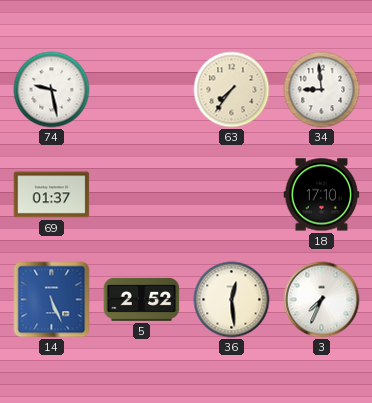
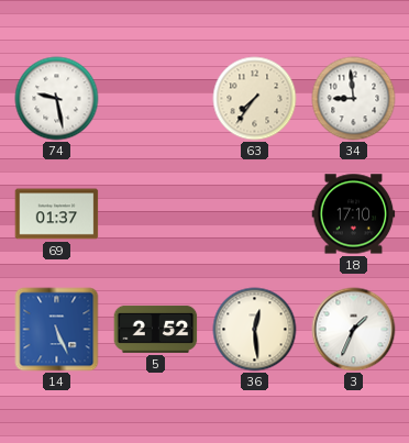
3: 7:34 -> 1:34 (354, 330)
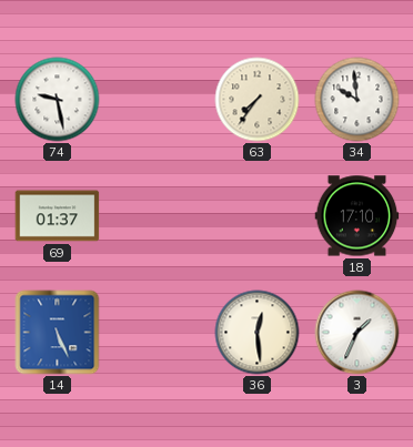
34: 8:59 -> 9:59 (357, 100)
5: 2:52 -> none (156, 329)
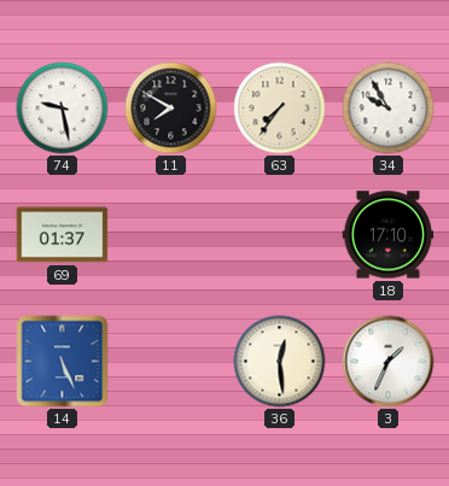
11: none -> 7:50 (171, 109)
34: 9:59 -> 9:55 (389, 109)
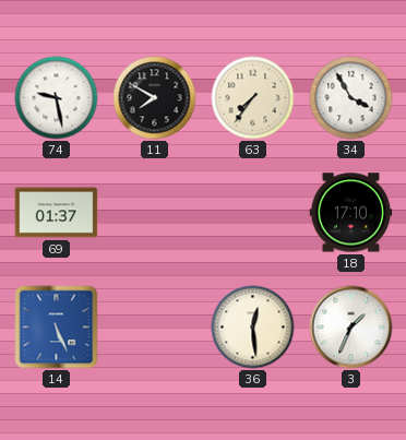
34: 9:55 -> 3:55 (351, 98)
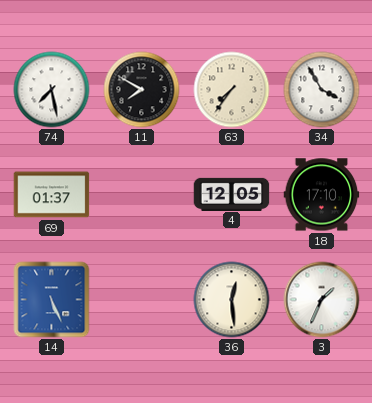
74: 9:28 -> 7:28 (52, 90)
4: none -> 12:05 (232, 194)
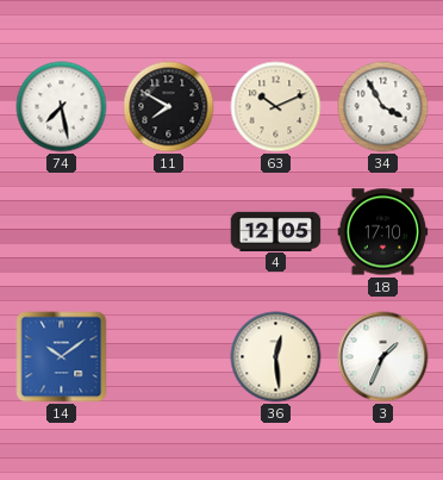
63: 7:36 -> 10:11 (276, 107)
69: 01:37 -> none (52, 195)
14: 5:26 -> 10:09 (62, 357)
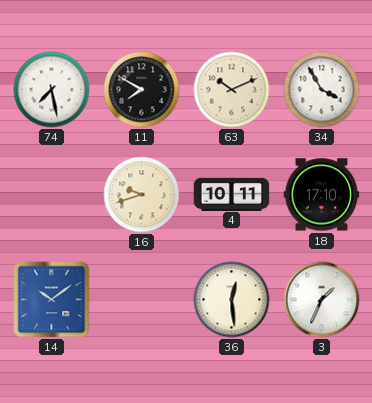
16: none -> 9:42 (142, 195)
4: 12:05 -> 10:11 (232, 194)
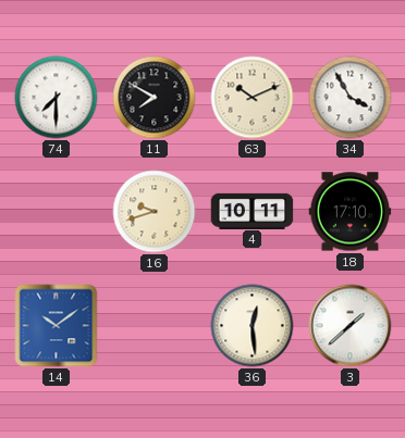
74: 7:28 -> 7:30 (57, 98)
3: 1:34 -> 1:38 (351, 326)
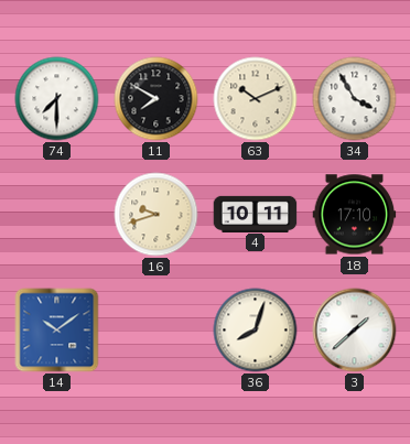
36: 12:29 -> 8:03 (256, 331)
